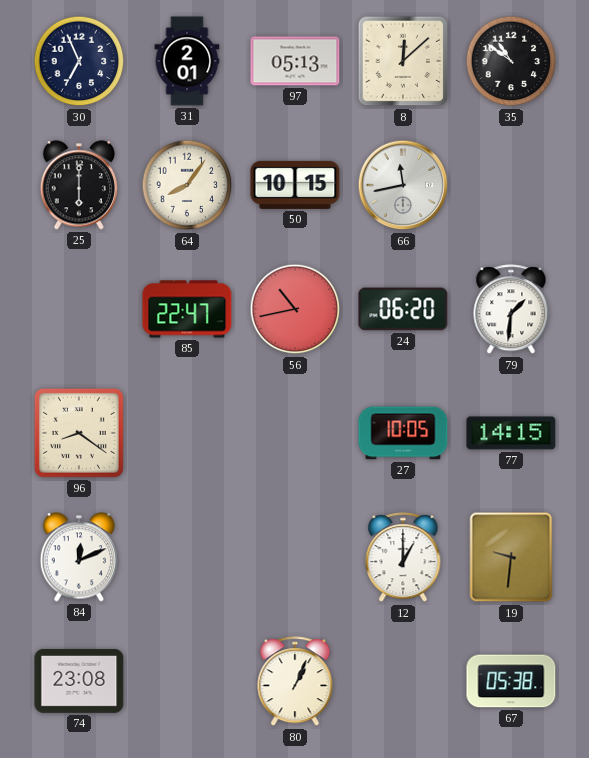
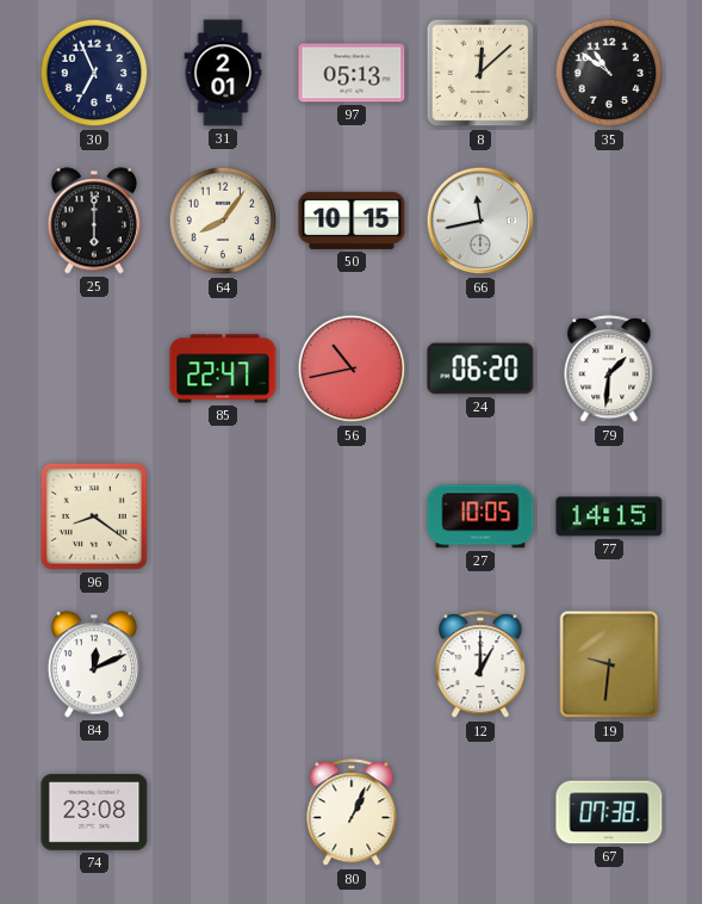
67: 05:38 -> 07:38 (609, 812)
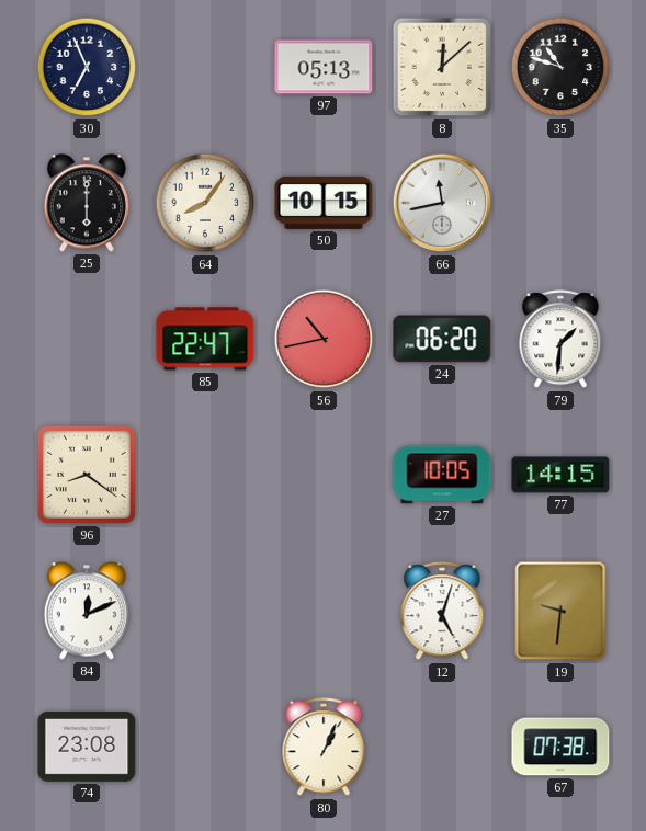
31: 2:01 -> none (223, 73)
35: 10:51 -> 10:48 (560, 67)
12: 1:00 -> 5:03 (442, 612)
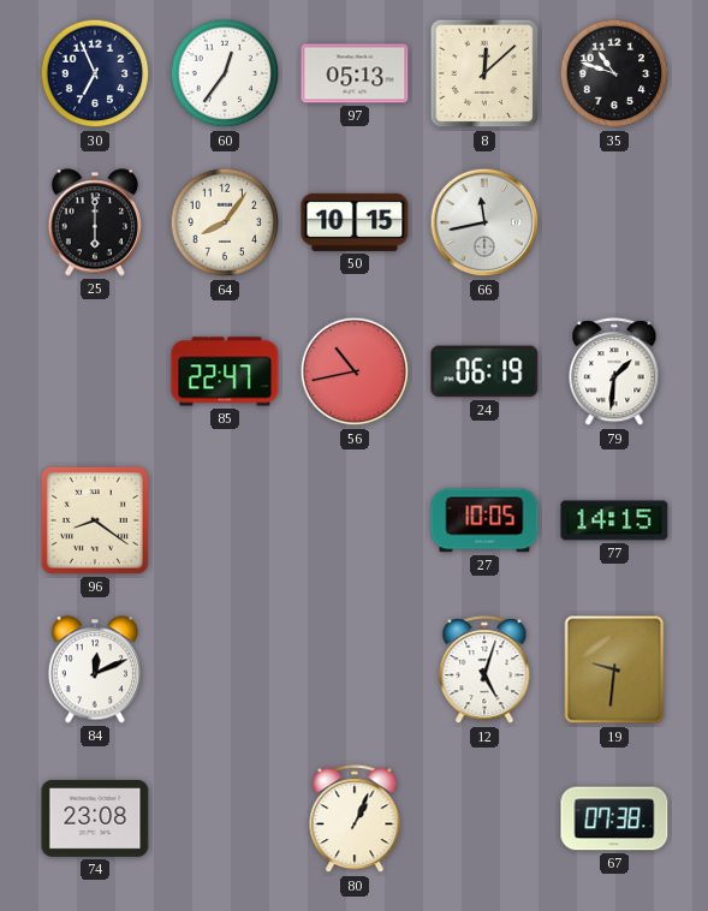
60: none -> 12:36 (225, 73)
24: 06:20 -> 06:19 (484, 371)
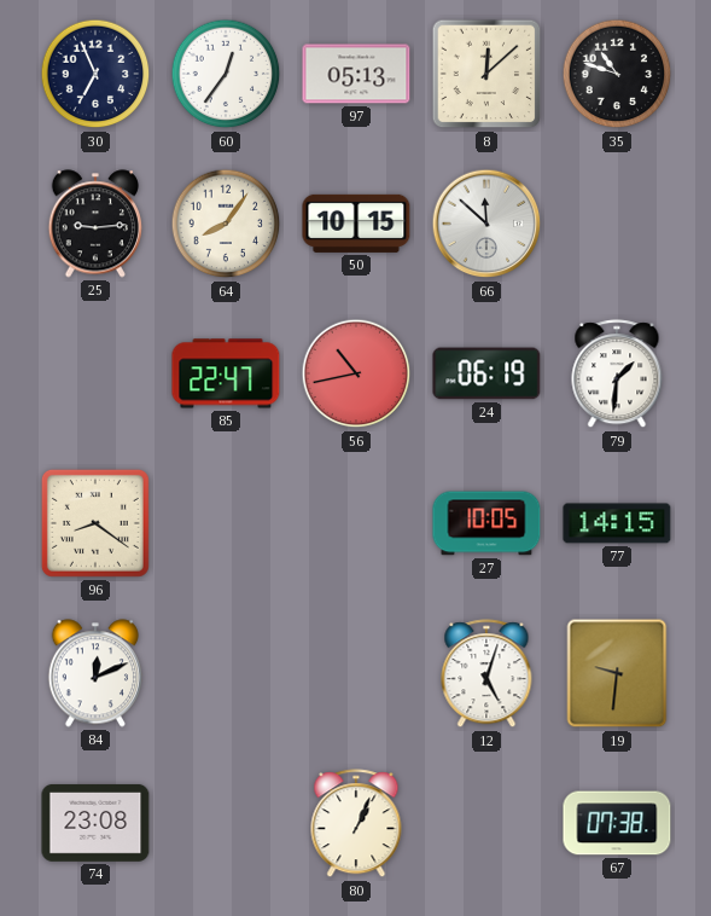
25: 6:00 -> 9:14 (94, 224)
66: 11:43 -> 11:52 (486, 224)
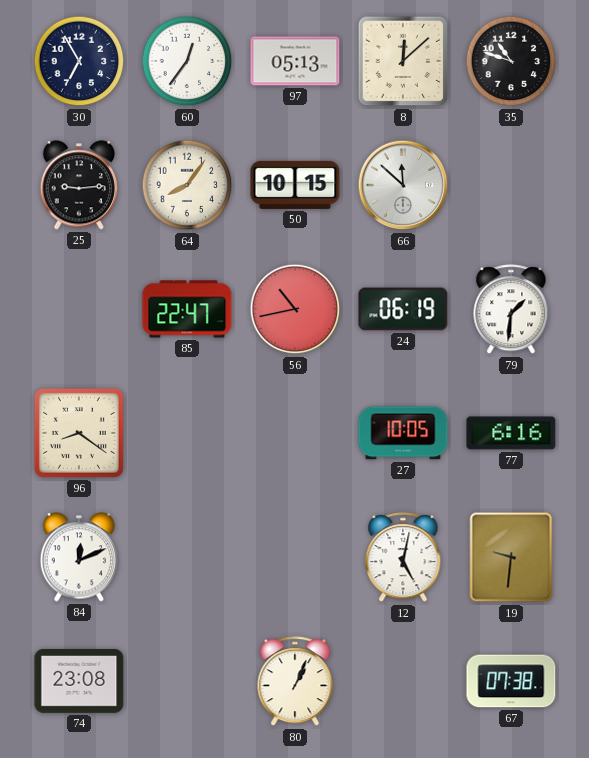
30: 6:56 -> 6:55 (79, 61)
77: 14:15 -> 6:16 (511, 433)
12: 5:03 -> 5:02 (403, 558)
